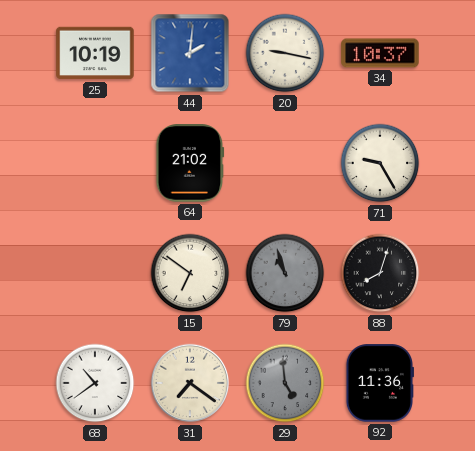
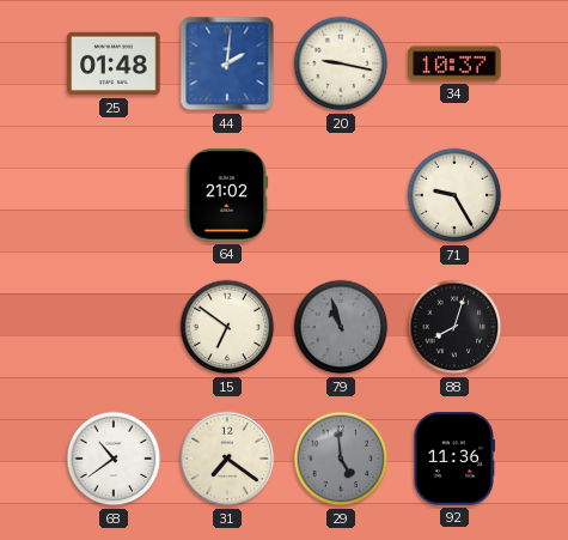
25: 10:19 -> 01:48 (114, 63)
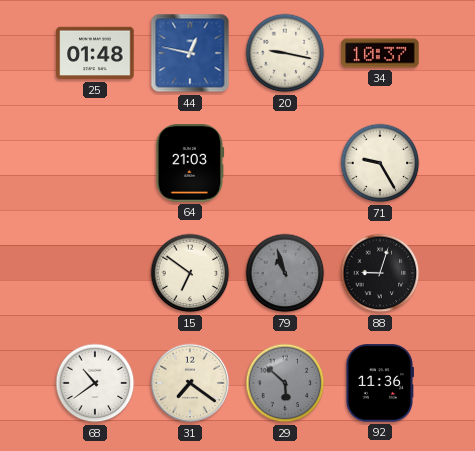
44: 2:01 -> 12:47 (190, 53)
64: 21:02 -> 21:03 (190, 163)
88: 8:03 -> 9:03 (380, 273)
29: 4:59 -> 5:52 (285, 383)
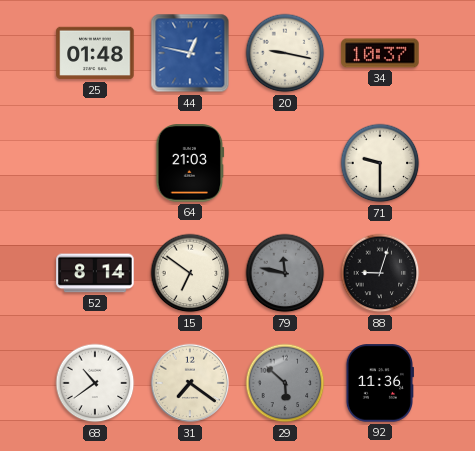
71: 9:25 -> 9:30 (380, 163)
52: none -> 8:14 (95, 273)
79: 10:57 -> 11:47 (285, 273)
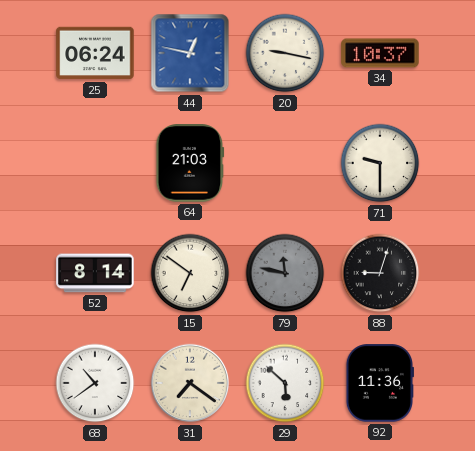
25: 01:48 -> 06:24 (95, 53)
29 dial: grey -> white (285, 383)
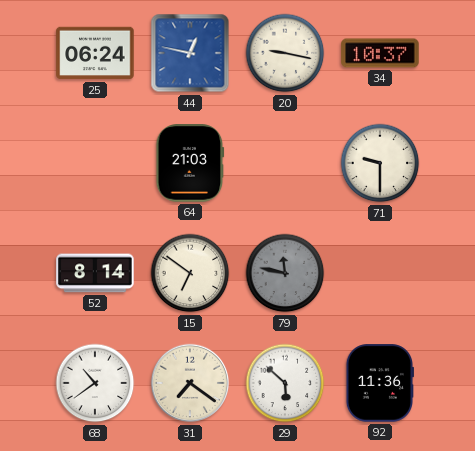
88: 9:03 -> none (380, 273)
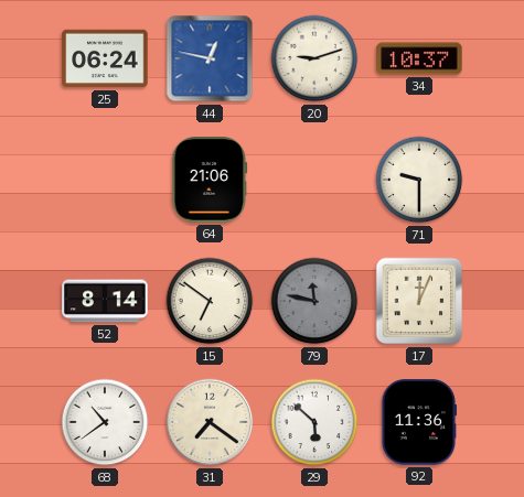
20: 9:17 -> 9:12 (314, 58)
64: 21:03 -> 21:06 (210, 180)
17: none -> 12:04 (419, 301)
